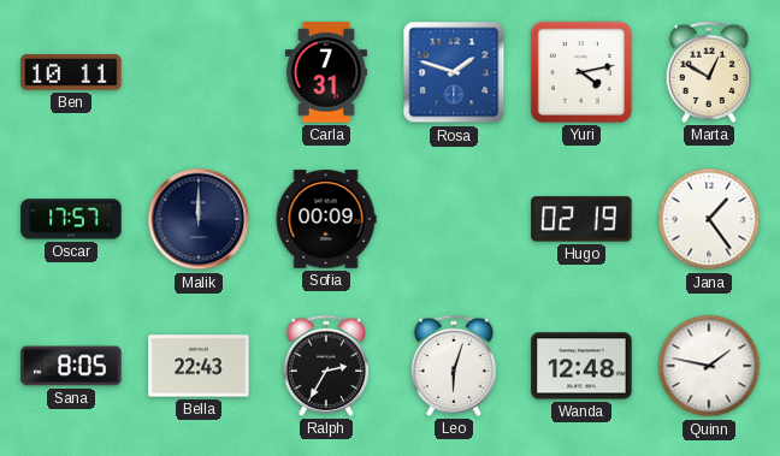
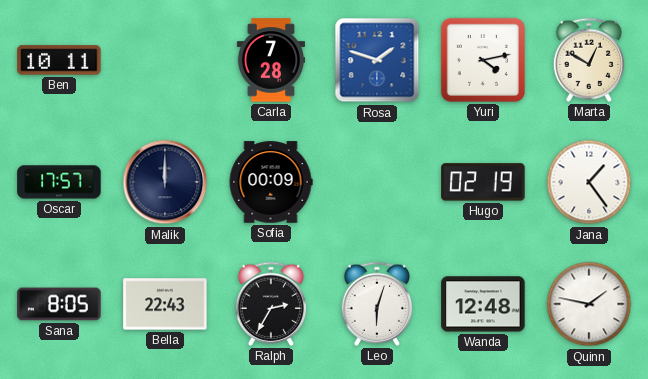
Carla: 7:31 -> 7:28 (271, 60)
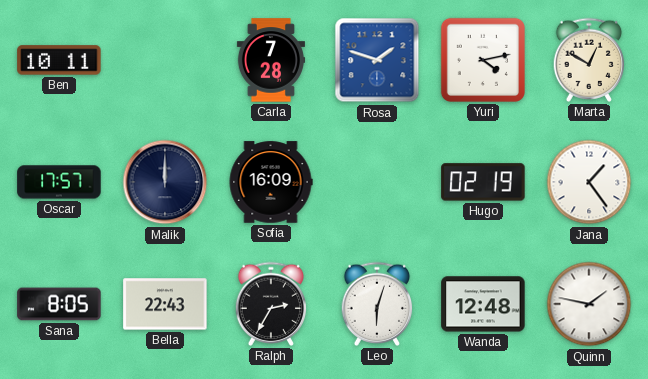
Sofia: 00:09 -> 16:09 (271, 182)
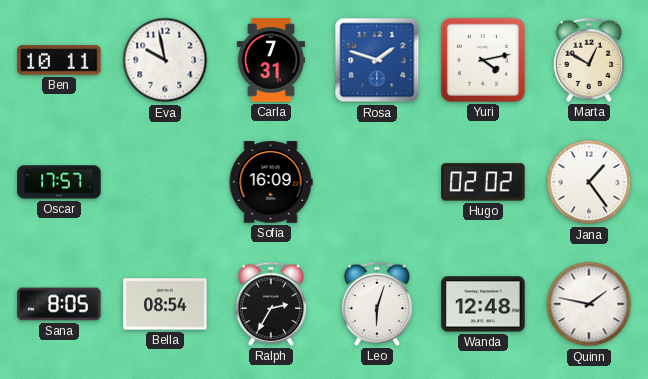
Eva: none -> 9:58 (165, 60)
Carla: 7:28 -> 7:31 (271, 60)
Malik: 12:00 -> none (165, 182)
Hugo: 02:19 -> 02:02 (483, 182)
Bella: 22:43 -> 08:54 (165, 304)
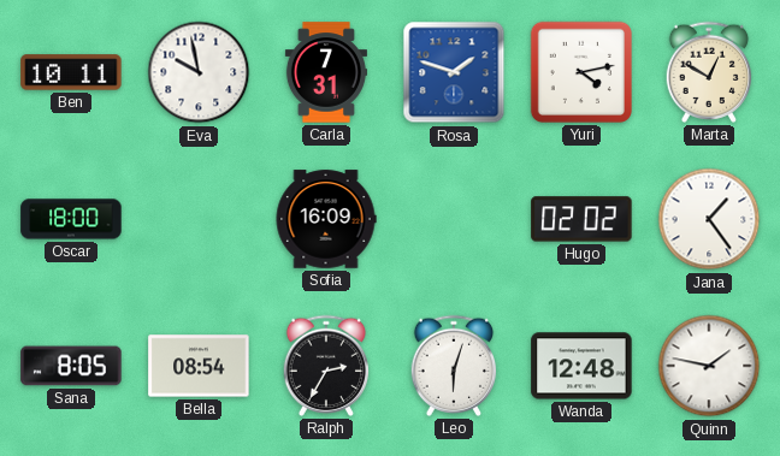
Oscar: 17:57 -> 18:00 (71, 219)
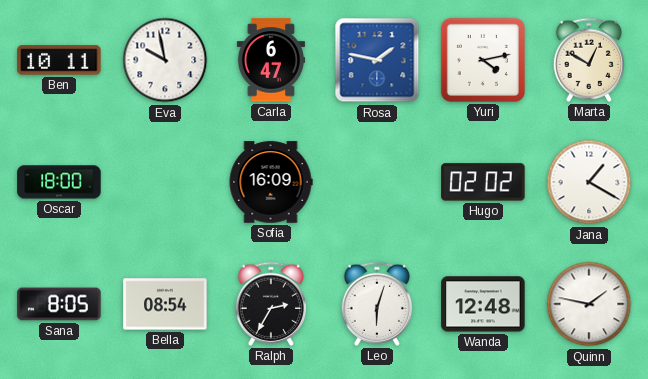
Carla: 7:31 -> 6:47 (271, 60)
Rosa: 1:48 -> 1:47 (377, 60)
Jana: 1:24 -> 1:20 (589, 182)
